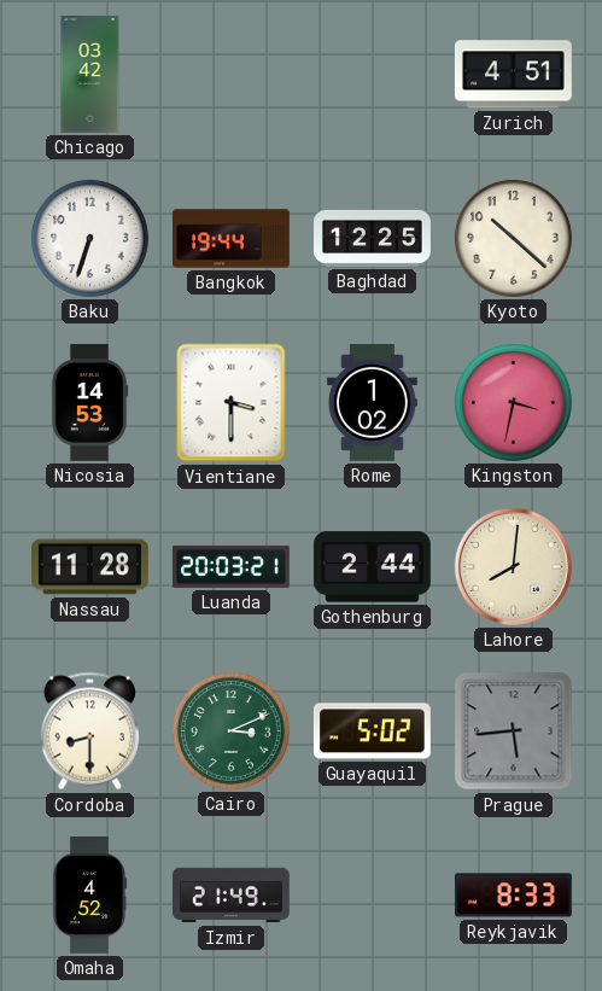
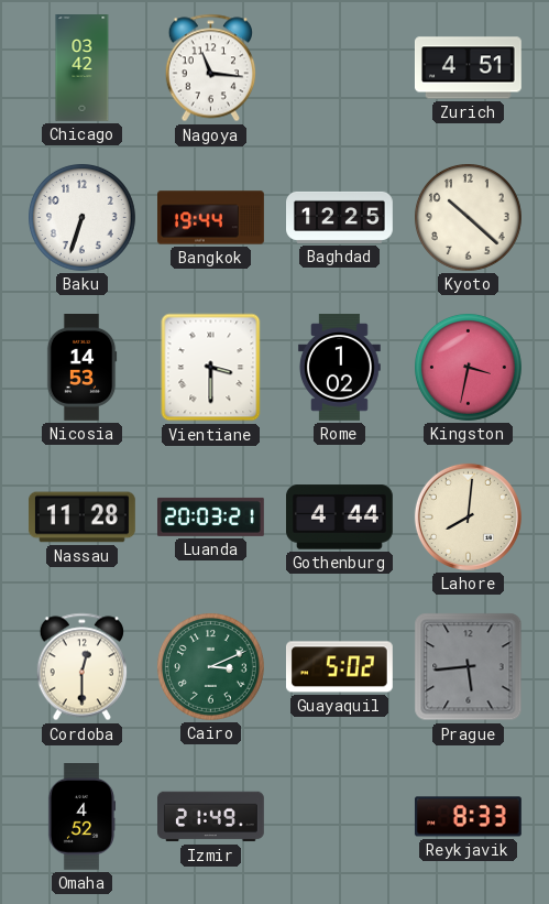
Nagoya: none -> 11:16 (210, 68)
Gothenburg: 2:44 -> 4:44 (339, 518)
Cordoba: 8:30 -> 12:30 (81, 667)
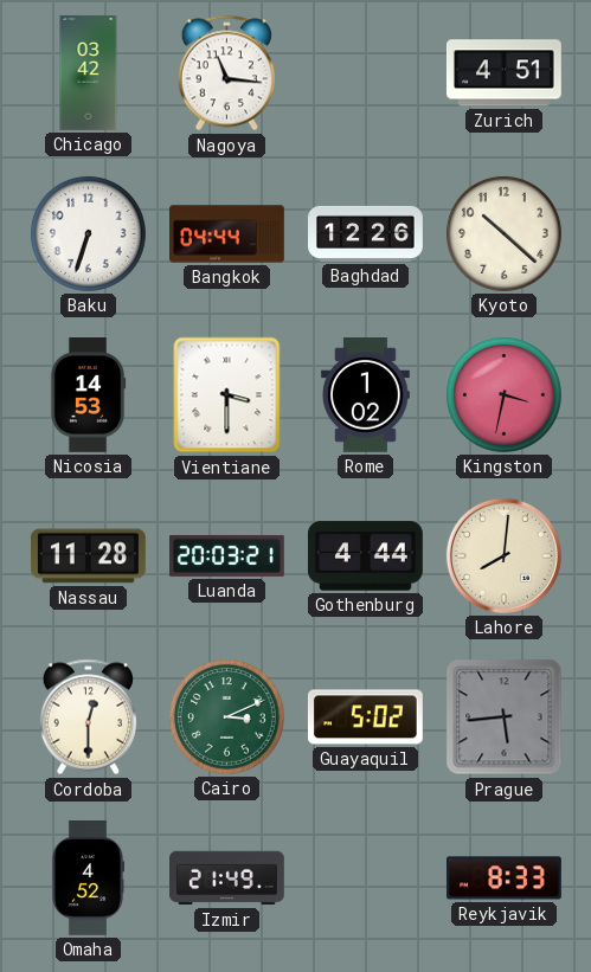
Bangkok: 19:44 -> 04:44 (227, 234)
Baghdad: 12:25 -> 12:26 (366, 233)
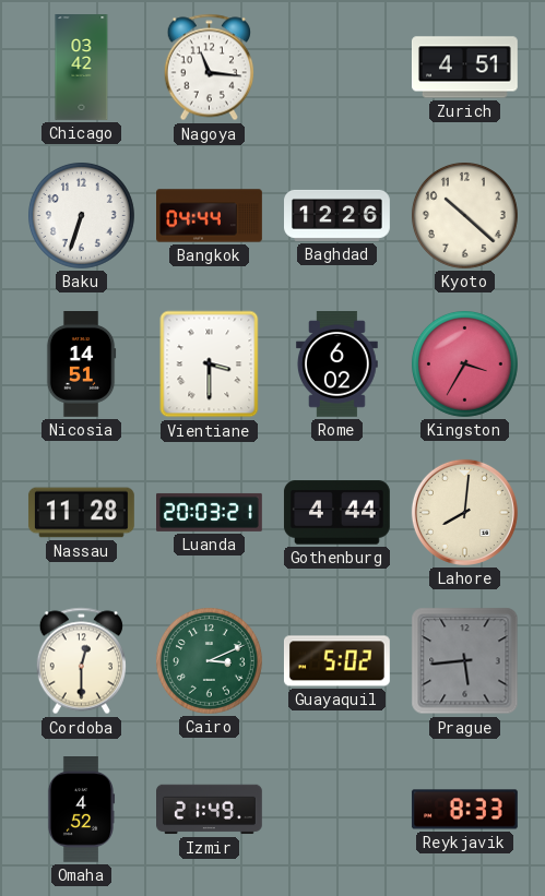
Nicosia: 14:53 -> 14:51 (81, 365)
Rome: 1:02 -> 6:02 (336, 365)
Kingston: 3:32 -> 3:35 (464, 363)
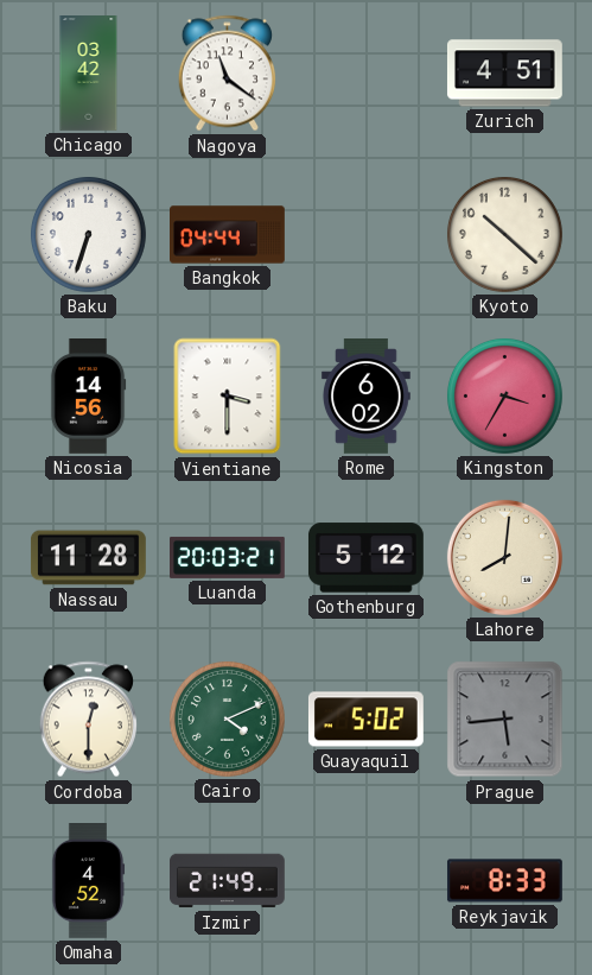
Nagoya: 11:16 -> 11:21 (227, 74)
Baghdad: 12:26 -> none (337, 215)
Nicosia: 14:51 -> 14:56 (88, 397)
Gothenburg: 4:44 -> 5:12 (365, 558)
Cairo: 3:11 -> 4:11 (227, 718)
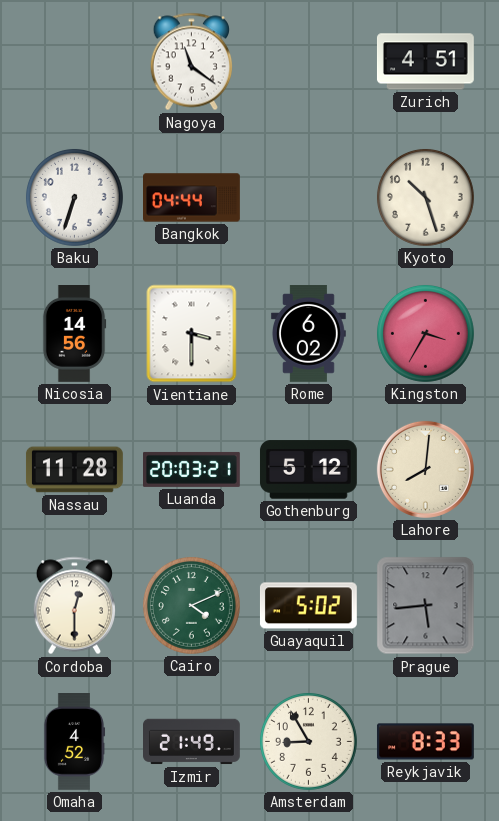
Chicago: 03:42 -> none (89, 74)
Kyoto: 10:22 -> 10:27 (425, 197)
Amsterdam: none -> 8:55 (308, 741)
